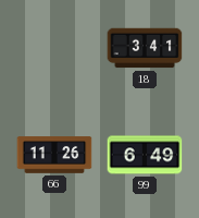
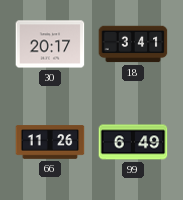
30: none -> 20:17 (50, 44)
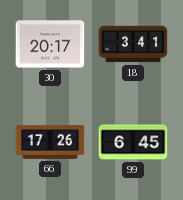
66: 11:26 -> 17:26 (50, 142)
99: 6:49 -> 6:45 (133, 142)
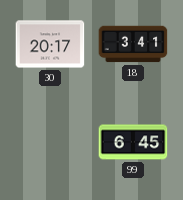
66: 17:26 -> none (50, 142)
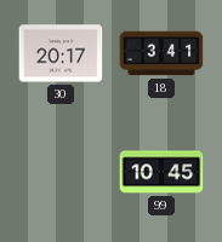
99: 6:45 -> 10:45 (161, 172)
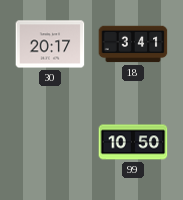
99: 10:45 -> 10:50 (133, 142)
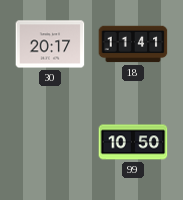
18: 3:41 -> 11:41 (133, 44)
